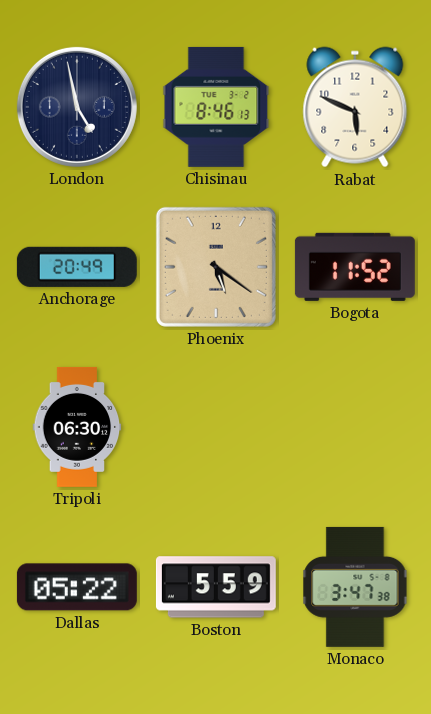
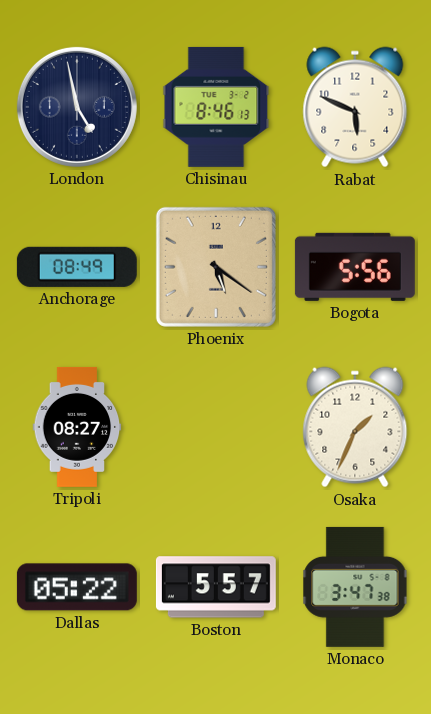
Anchorage: 20:49 -> 08:49 (77, 267)
Bogota: 11:52 -> 5:56 (355, 267)
Tripoli: 06:30 -> 08:27 (77, 427)
Osaka: none -> 1:34 (355, 427)
Boston: 5:59 -> 5:57 (216, 587)
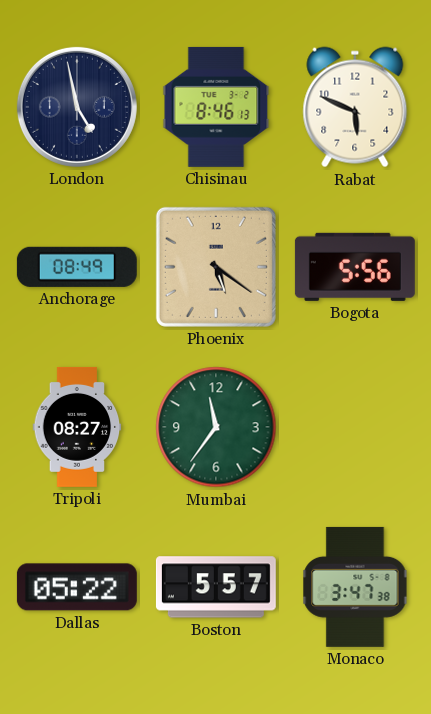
Mumbai: none -> 11:36 (216, 427)
Osaka: 1:34 -> none (355, 427)
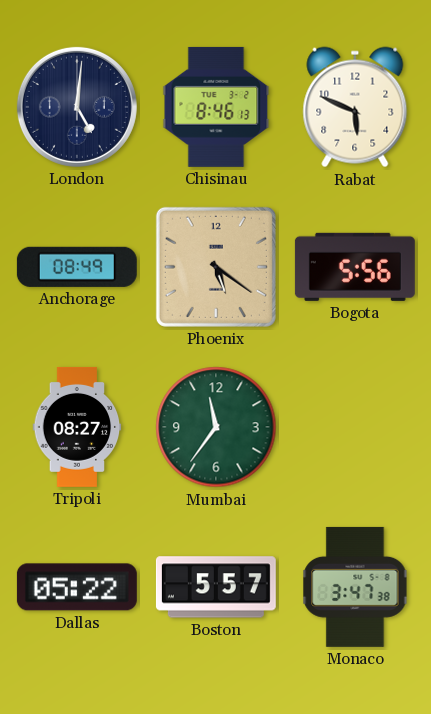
London: 4:58 -> 5:01 (77, 107)
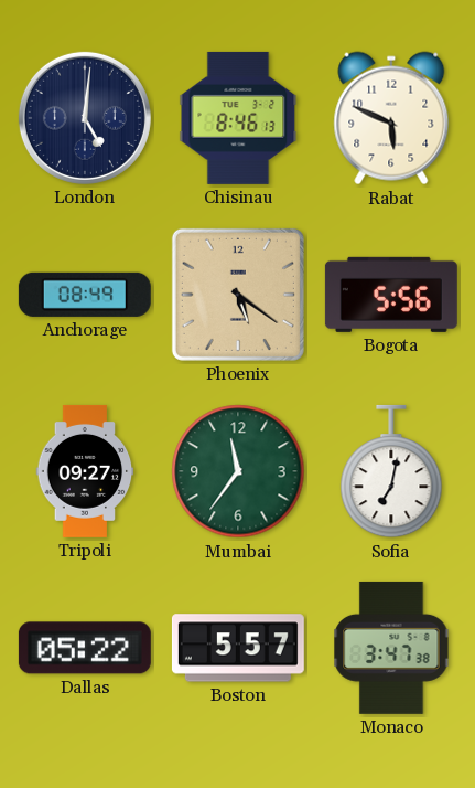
Tripoli: 08:27 -> 09:27 (85, 471)
Sofia: none -> 7:02 (391, 471)
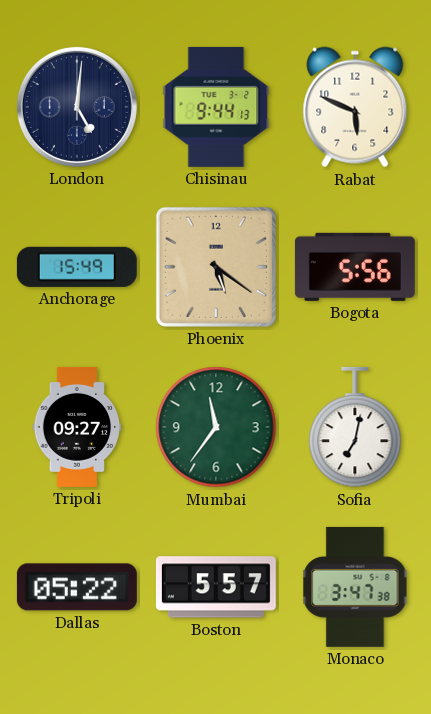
Chisinau: 8:46 -> 9:44 (216, 107)
Anchorage: 08:49 -> 15:49 (77, 267)
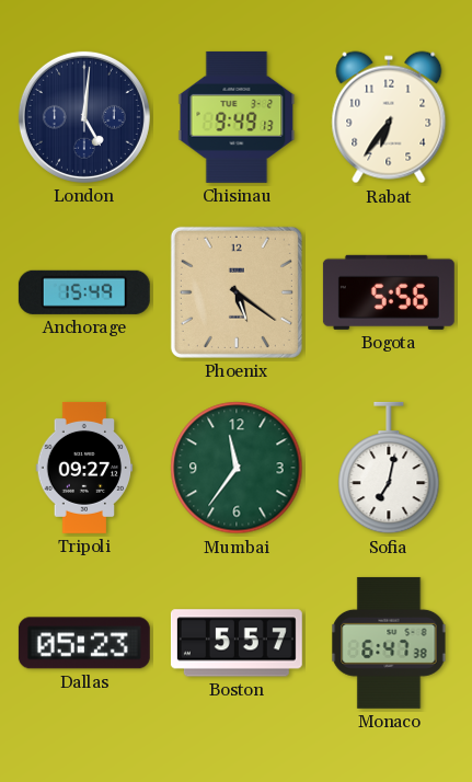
Chisinau: 9:44 -> 9:49 (237, 117)
Rabat: 5:49 -> 6:36 (389, 117)
Dallas: 05:22 -> 05:23 (84, 643)
Monaco: 3:47 -> 6:47 (389, 643)
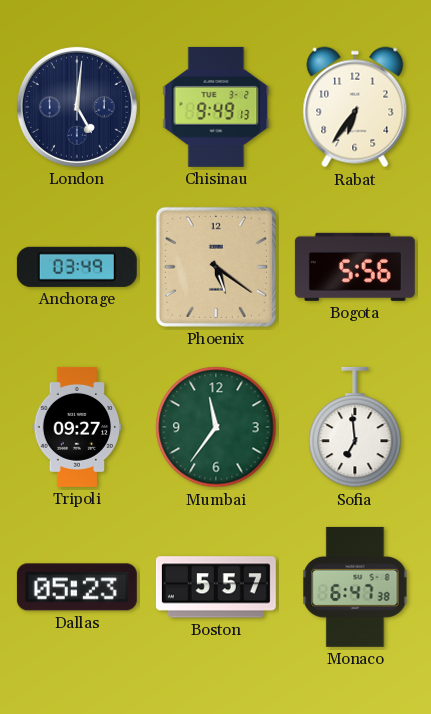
Anchorage: 15:49 -> 03:49 (77, 267)
Sofia: 7:02 -> 6:59 (355, 427)
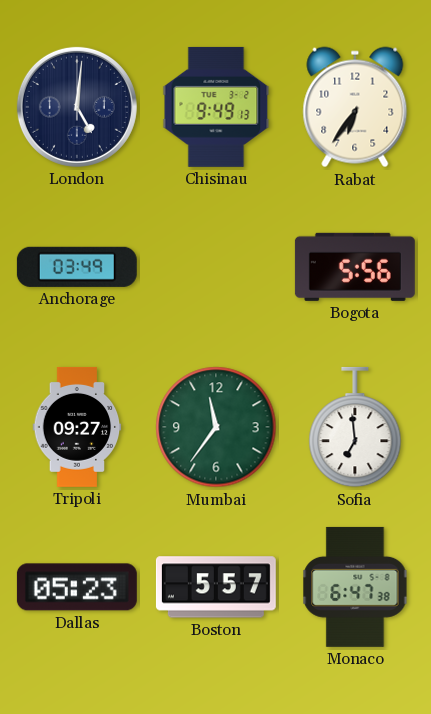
Phoenix: 5:21 -> none (216, 267)
